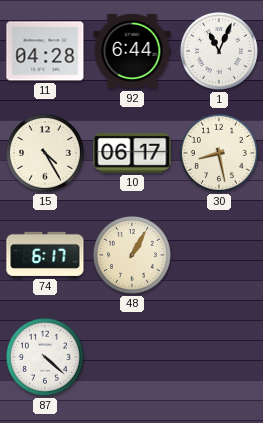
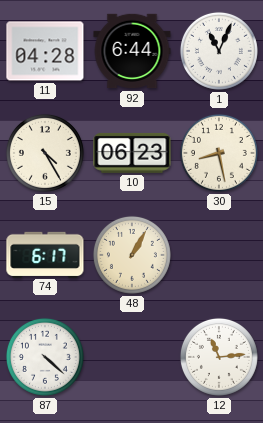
10: 06:17 -> 06:23 (132, 153)
12: none -> 11:14 (219, 357)
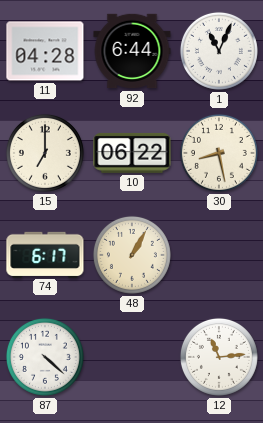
15: 4:25 -> 7:00 (45, 153)
10: 06:23 -> 06:22 (132, 153)
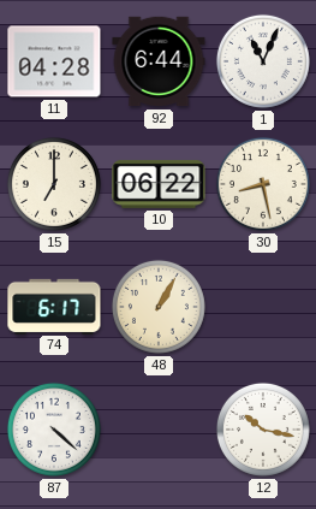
12: 11:14 -> 10:17 (263, 430)
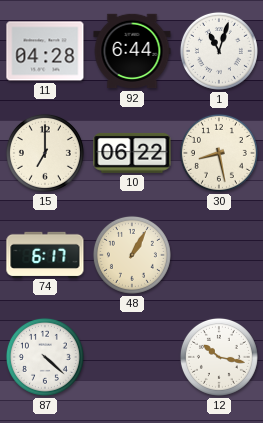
1: 11:04 -> 11:03 (219, 51)
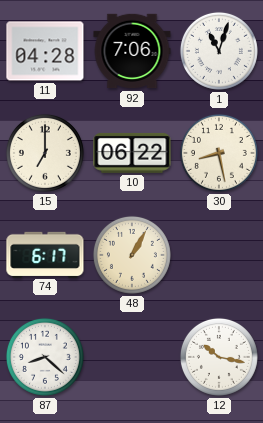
92: 6:44 -> 7:06 (132, 51)
87: 4:22 -> 8:22 (45, 357)
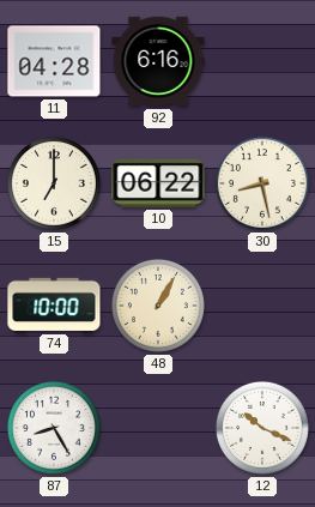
92: 7:06 -> 6:16 (158, 61)
1: 11:03 -> none (219, 51)
74: 6:17 -> 10:00 (54, 304)
87: 8:22 -> 8:25 (54, 428)
12: 10:17 -> 10:19 (262, 428)
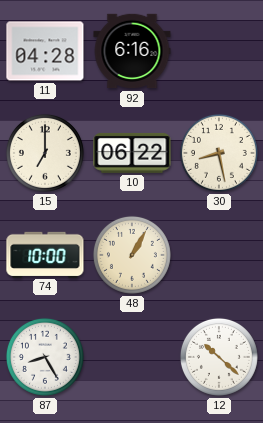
12: 10:19 -> 10:22 (219, 357)
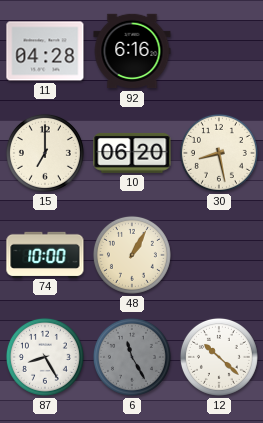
10: 06:22 -> 06:20 (132, 153)
6: none -> 11:25 (132, 357)
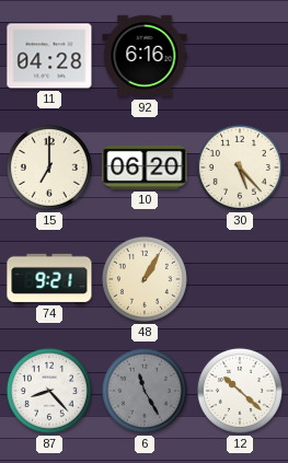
30: 8:28 -> 5:23 (240, 167)
74: 10:00 -> 9:21 (49, 278)
87: 8:25 -> 8:23 (49, 391)
